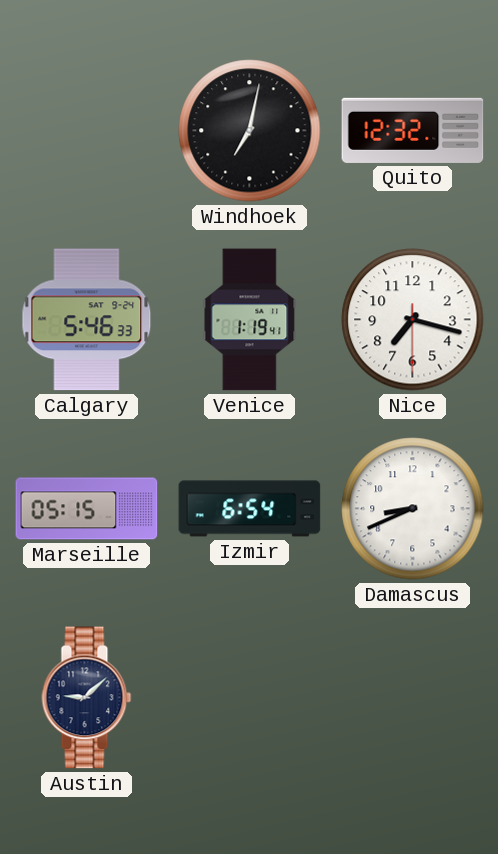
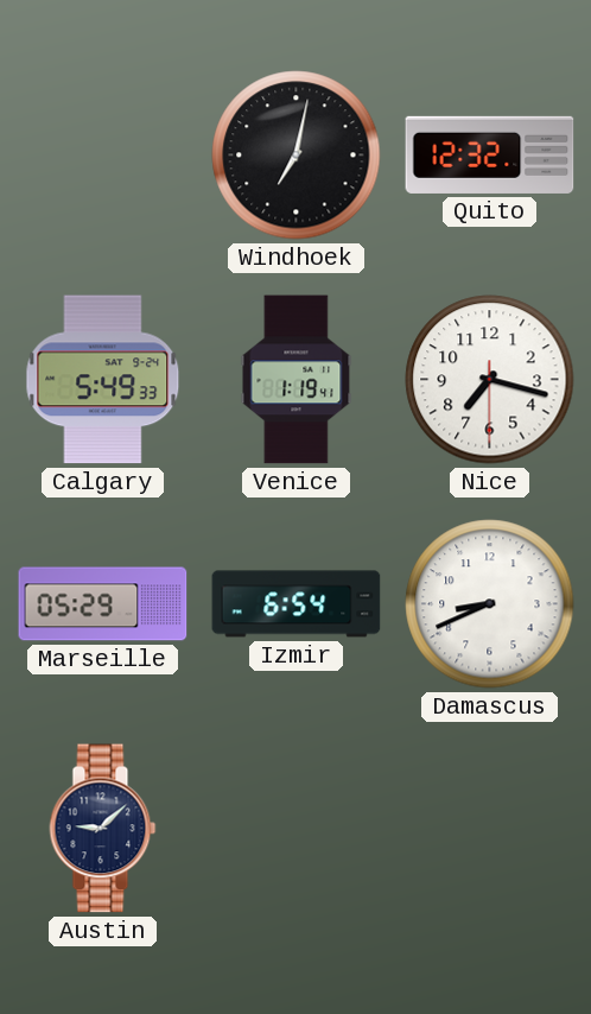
Calgary: 5:46 -> 5:49 (103, 380)
Marseille: 05:15 -> 05:29 (103, 604)
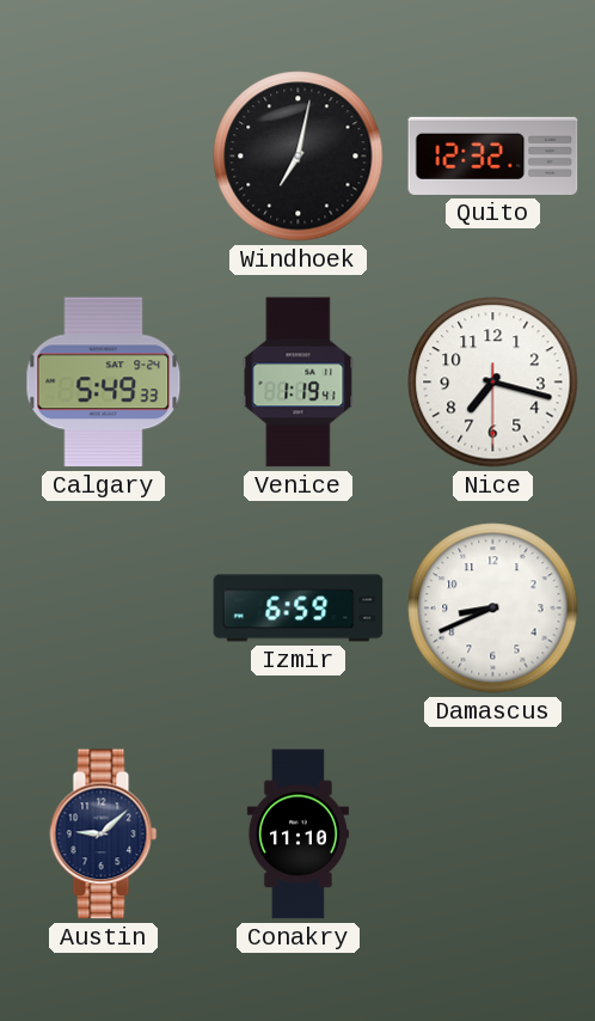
Marseille: 05:29 -> none (103, 604)
Izmir: 6:54 -> 6:59 (299, 609)
Conakry: none -> 11:10 (297, 834)
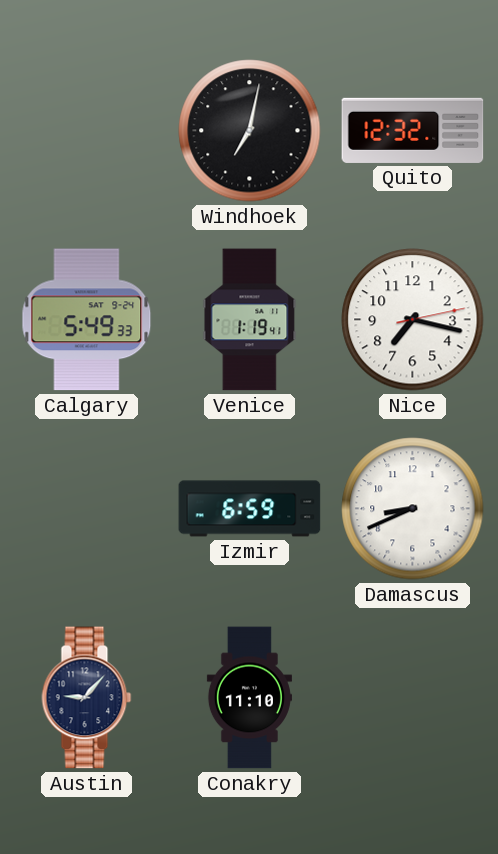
Nice: 7:17:30 -> 7:17:13 (413, 320)
Austin: 9:08 -> 9:07 (87, 698)
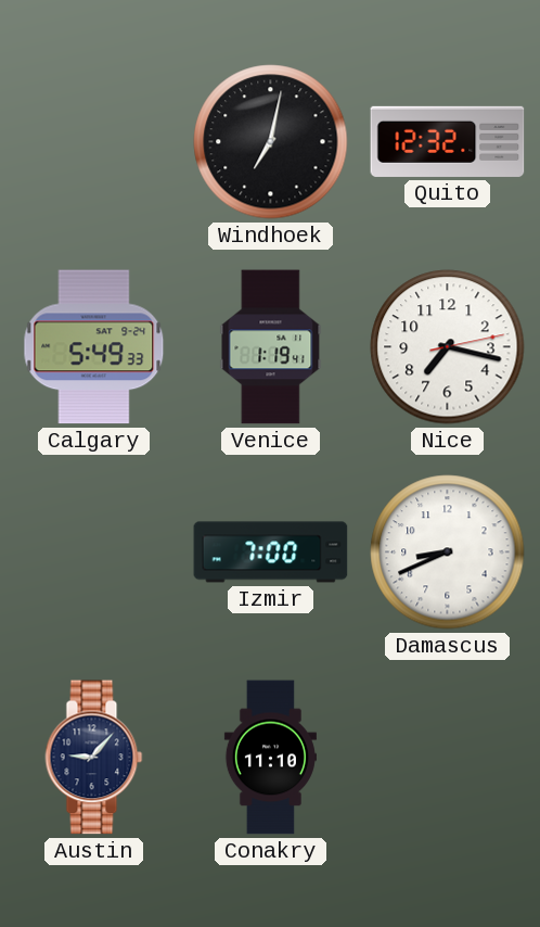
Izmir: 6:59 -> 7:00 (271, 553)
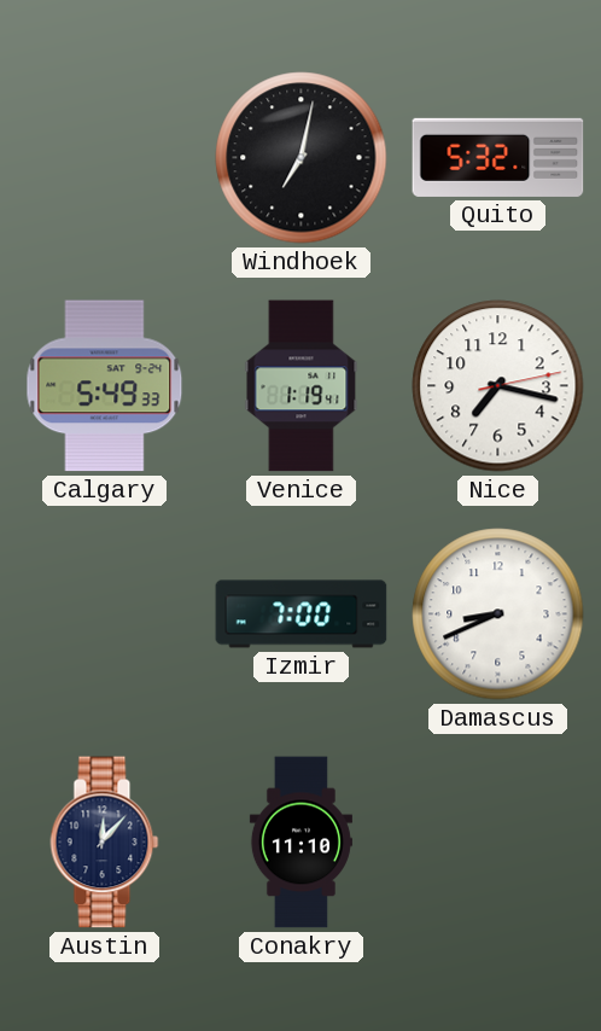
Quito: 12:32 -> 5:32 (498, 157)
Austin: 9:07 -> 12:07 (105, 843)
